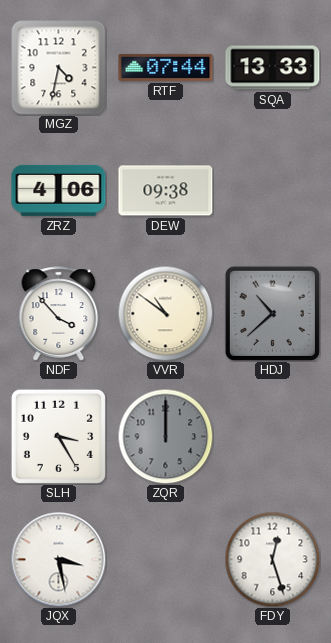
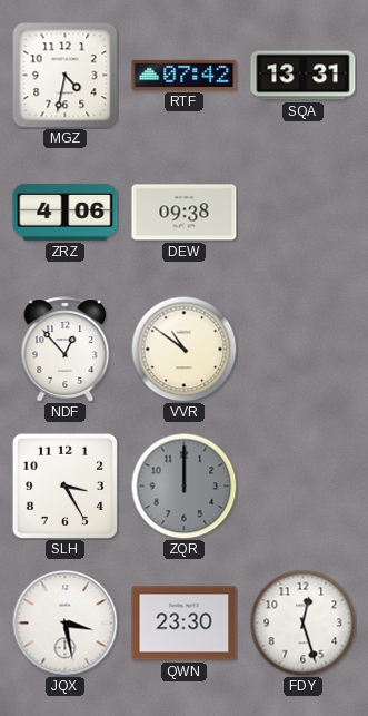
RTF: 07:44 -> 07:42 (185, 75)
SQA: 13:33 -> 13:31 (304, 76)
NDF: 3:53 -> 12:53 (66, 350)
HDJ: 10:38 -> none (272, 313)
QWN: none -> 23:30 (185, 624)
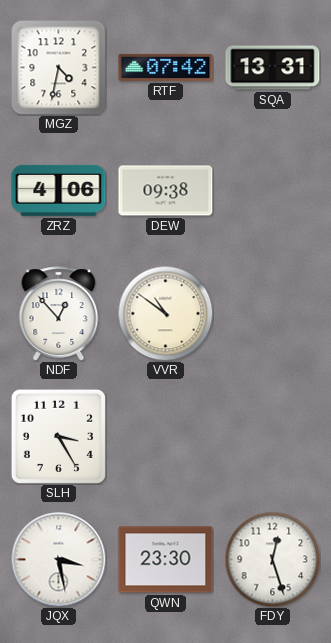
ZQR: 12:00 -> none (183, 485)
